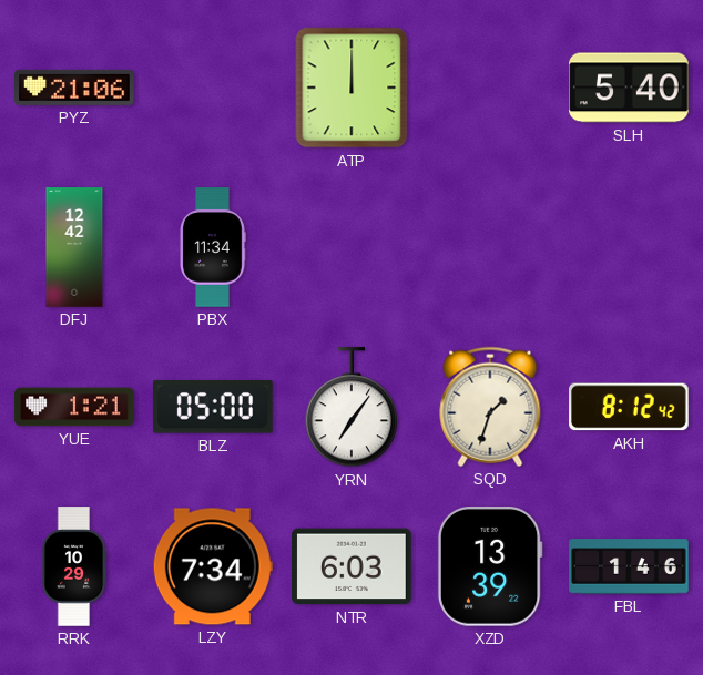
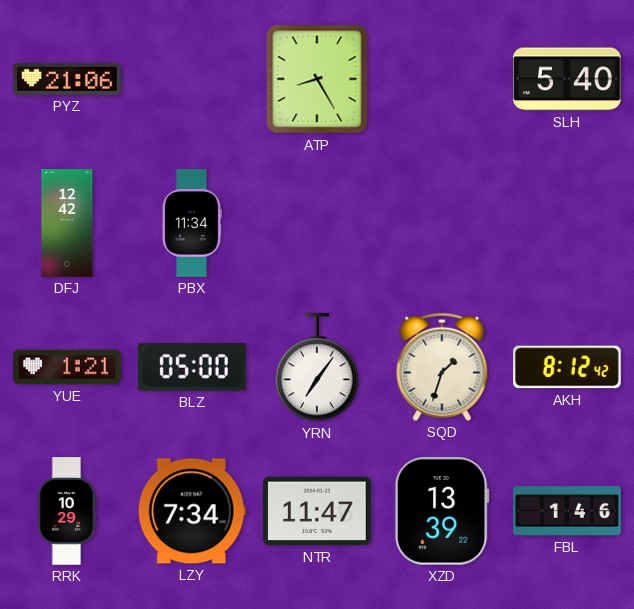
ATP: 12:00 -> 8:25 (317, 79)
NTR: 6:03 -> 11:47 (317, 511)
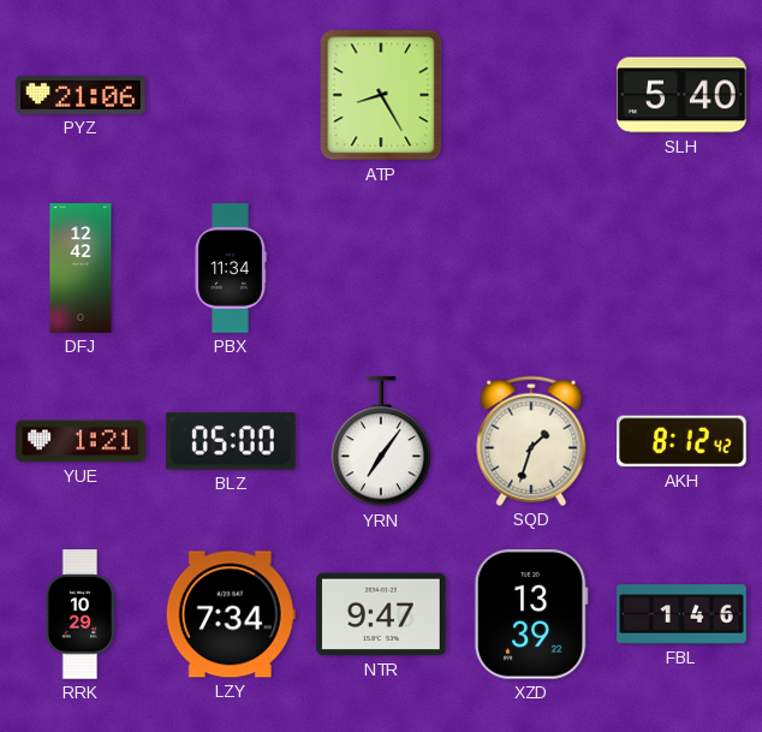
NTR: 11:47 -> 9:47 (381, 614)
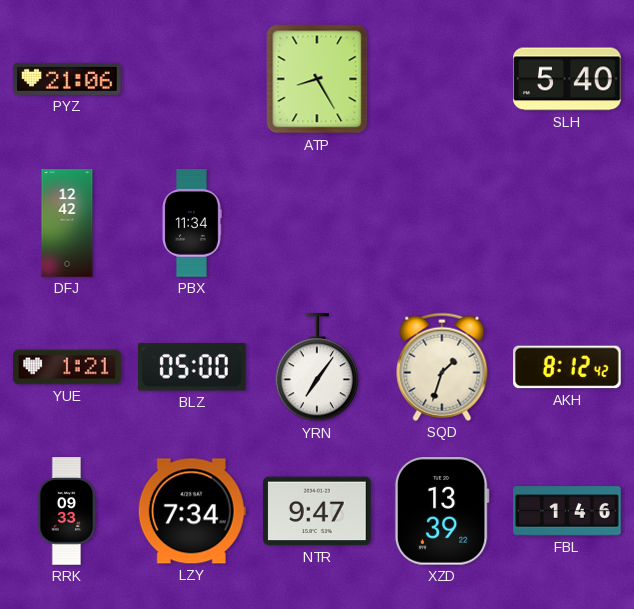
RRK: 10:29 -> 09:33 (67, 511)
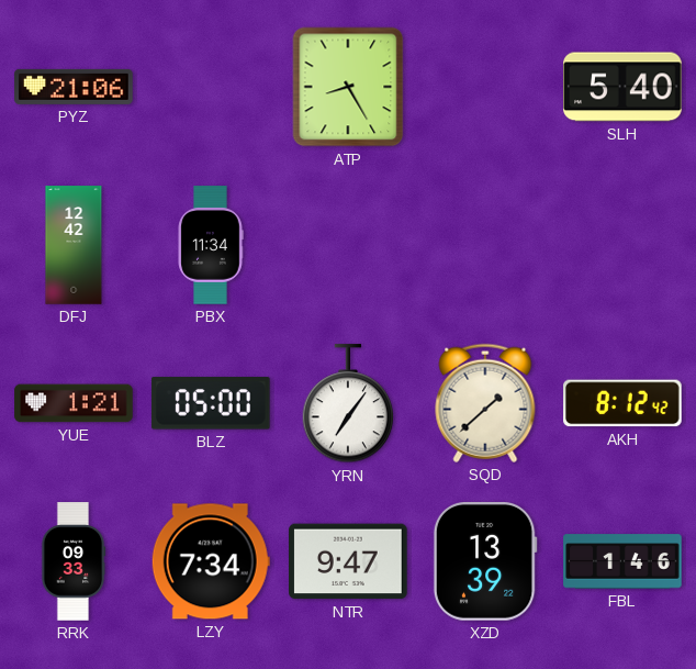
SQD: 1:33 -> 1:38 (485, 403)
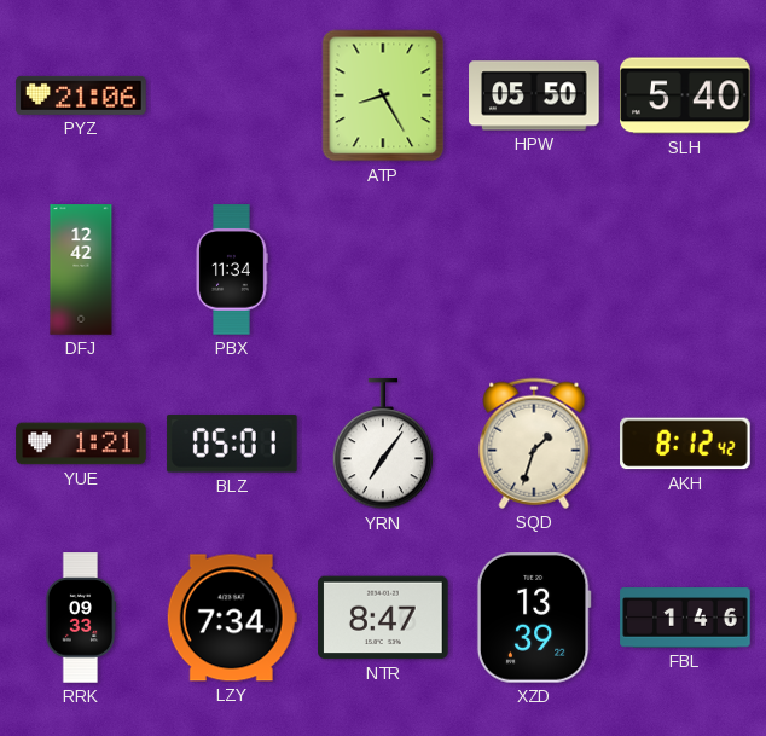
HPW: none -> 05:50 (534, 95)
BLZ: 05:00 -> 05:01 (232, 444)
SQD: 1:38 -> 1:33 (534, 444)
NTR: 9:47 -> 8:47 (383, 618)
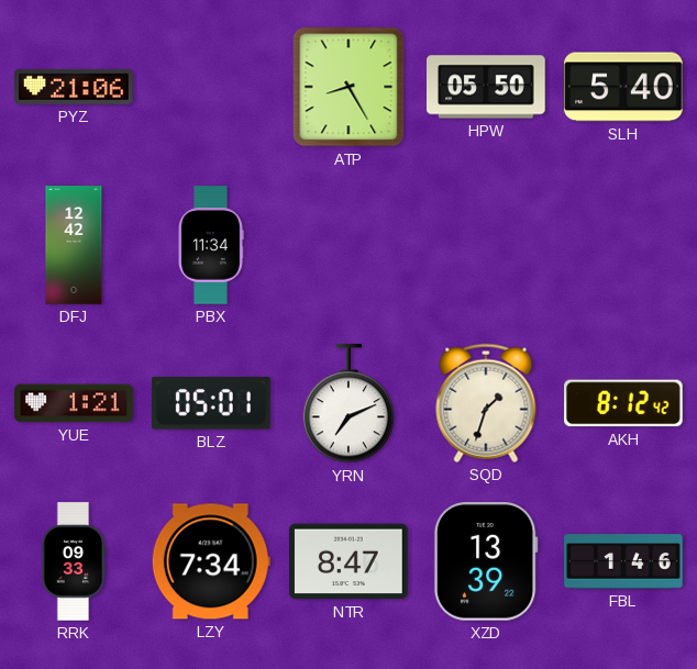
YRN: 7:06 -> 7:11 (348, 404)
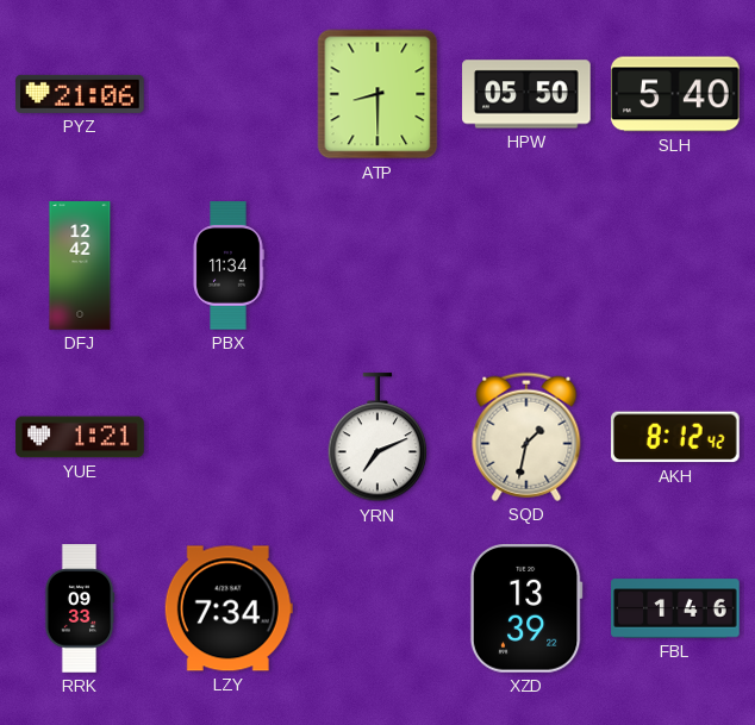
ATP: 8:25 -> 8:30 (377, 94)
BLZ: 05:01 -> none (211, 403)
SQD: 1:33 -> 1:32 (526, 437)
NTR: 8:47 -> none (348, 561)
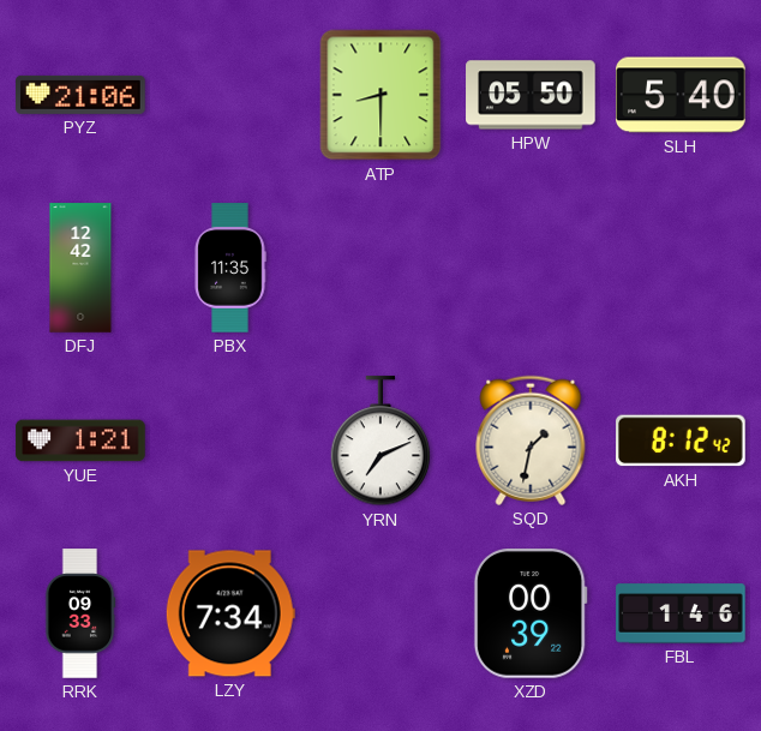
PBX: 11:34 -> 11:35 (230, 268)
XZD: 13:39 -> 00:39 (531, 615)
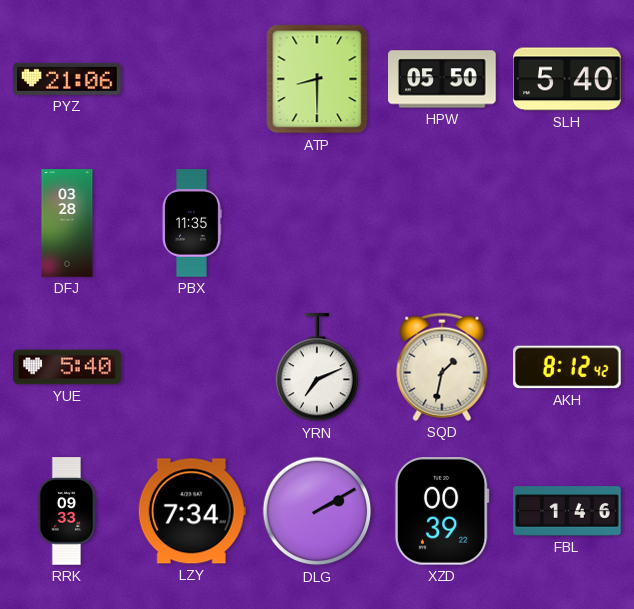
DFJ: 12:42 -> 03:28 (67, 223)
YUE: 1:21 -> 5:40 (67, 367)
DLG: none -> 2:10 (317, 511)
